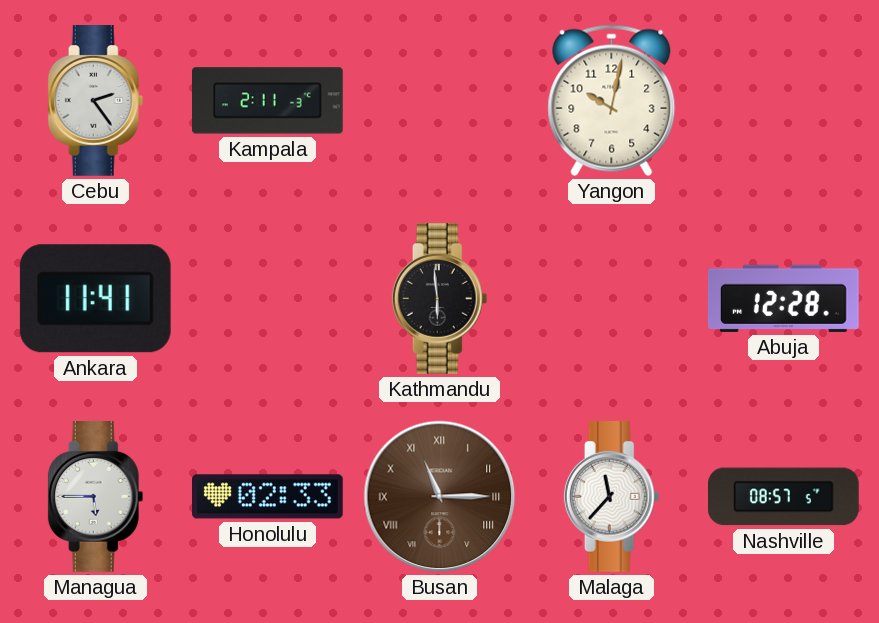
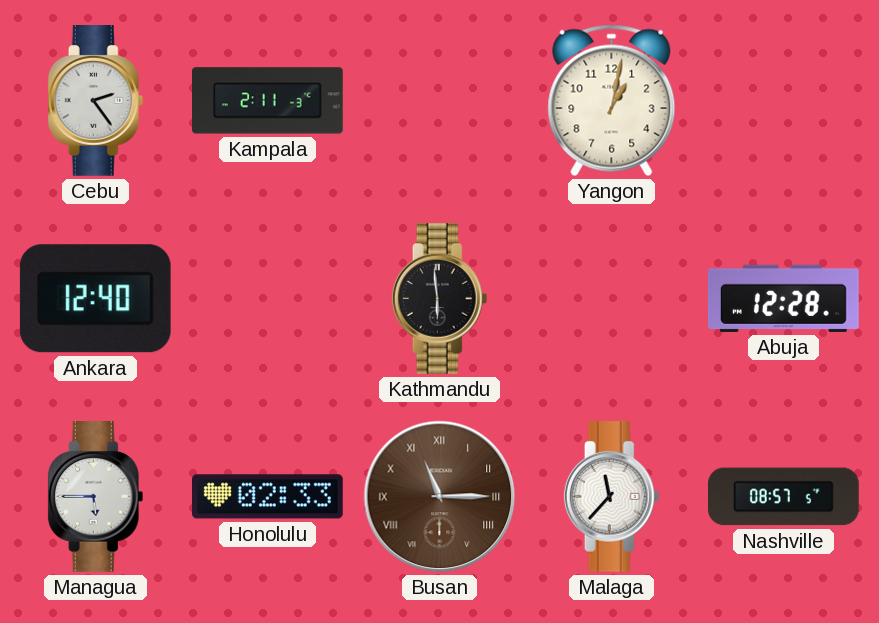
Yangon: 10:02 -> 1:02 (612, 101)
Ankara: 11:41 -> 12:40 (95, 299)
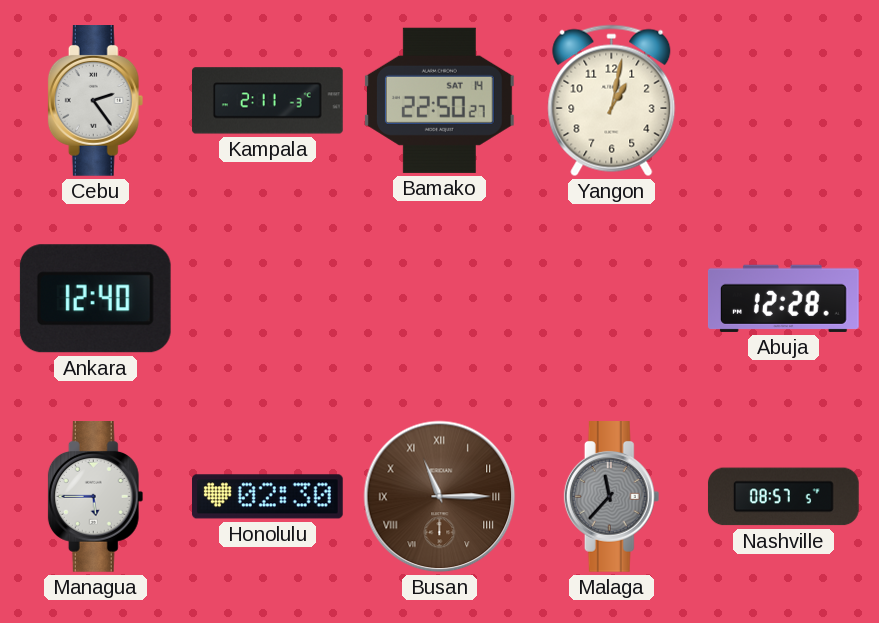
Bamako: none -> 22:50 (439, 100)
Kathmandu: 5:59 -> none (440, 299)
Honolulu: 02:33 -> 02:30 (268, 497)
Malaga dial: white -> grey (612, 497)
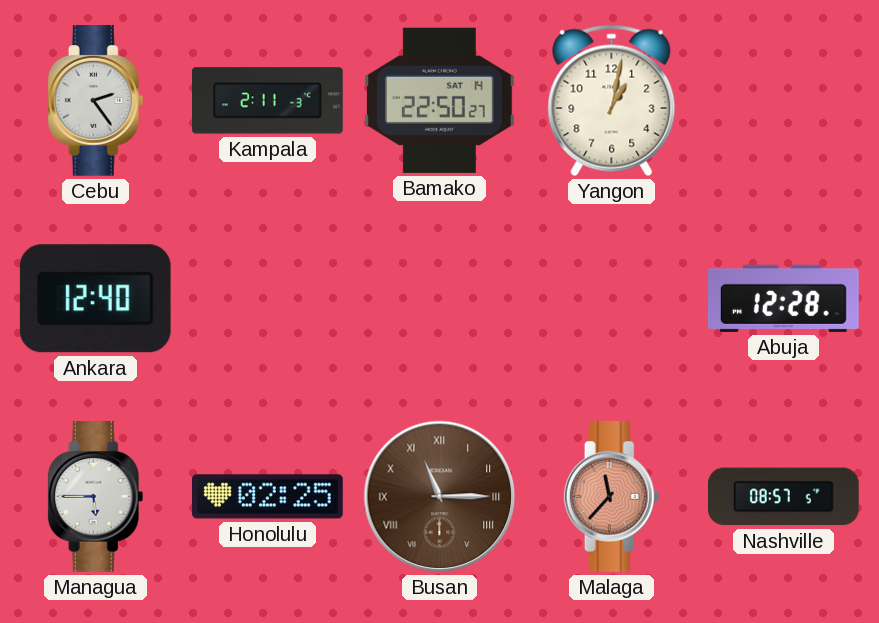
Honolulu: 02:30 -> 02:25 (268, 497)
Malaga dial: grey -> salmon (612, 497)
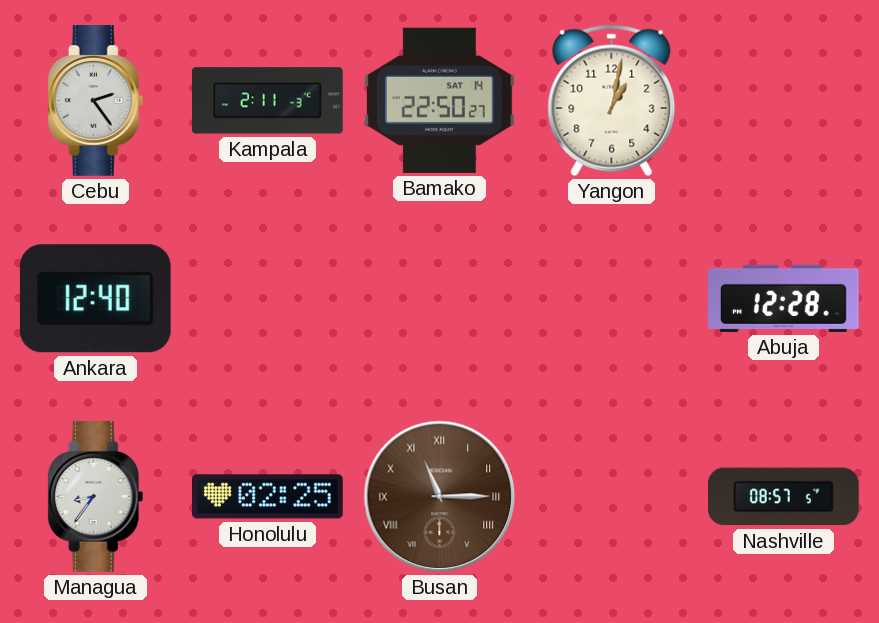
Managua: 5:45 -> 8:36 (96, 497)
Malaga: 11:37 -> none (612, 497)
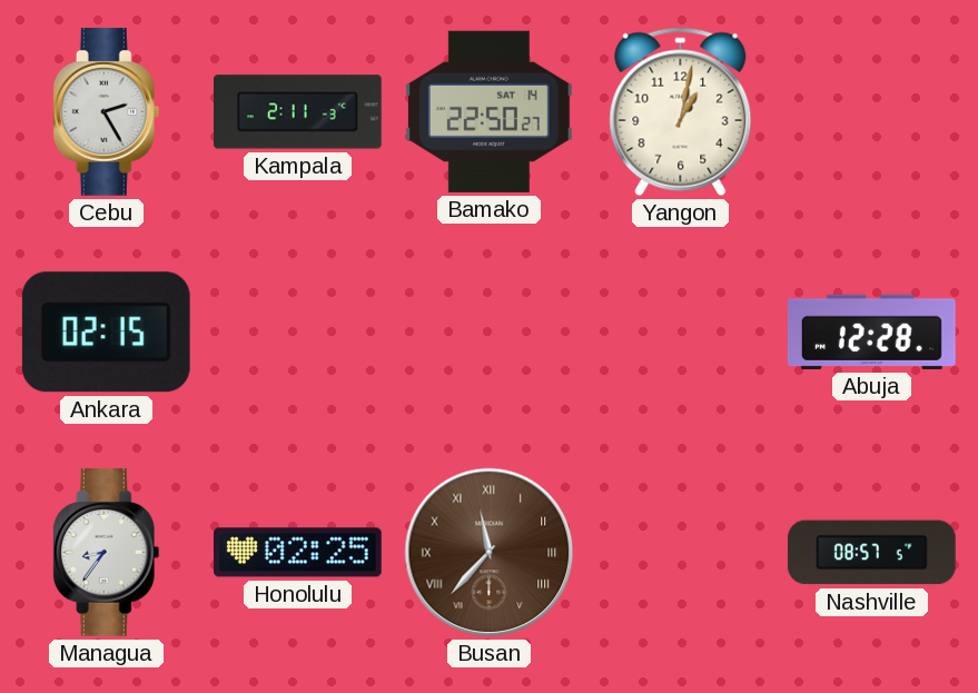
Cebu: 2:24 -> 2:25 (107, 112)
Ankara: 12:40 -> 02:15 (106, 333)
Busan: 11:15 -> 11:37 (490, 553)
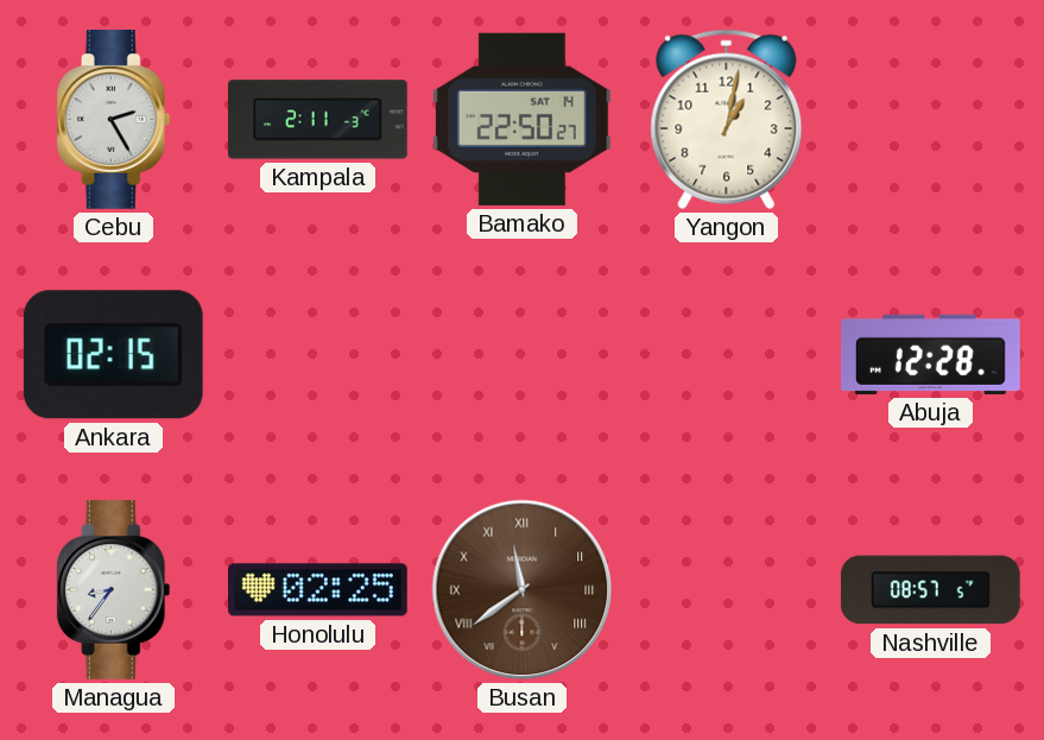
Busan: 11:37 -> 11:39 (523, 590)
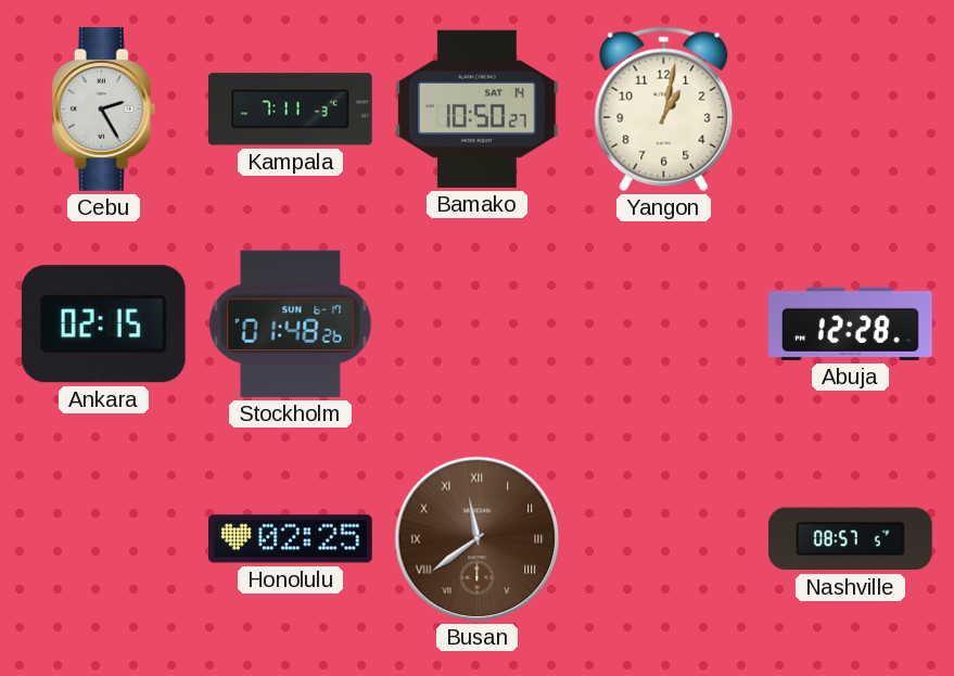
Kampala: 2:11 -> 7:11 (291, 110)
Bamako: 22:50 -> 10:50 (476, 109)
Stockholm: none -> 01:48 (291, 323)
Managua: 8:36 -> none (114, 590)
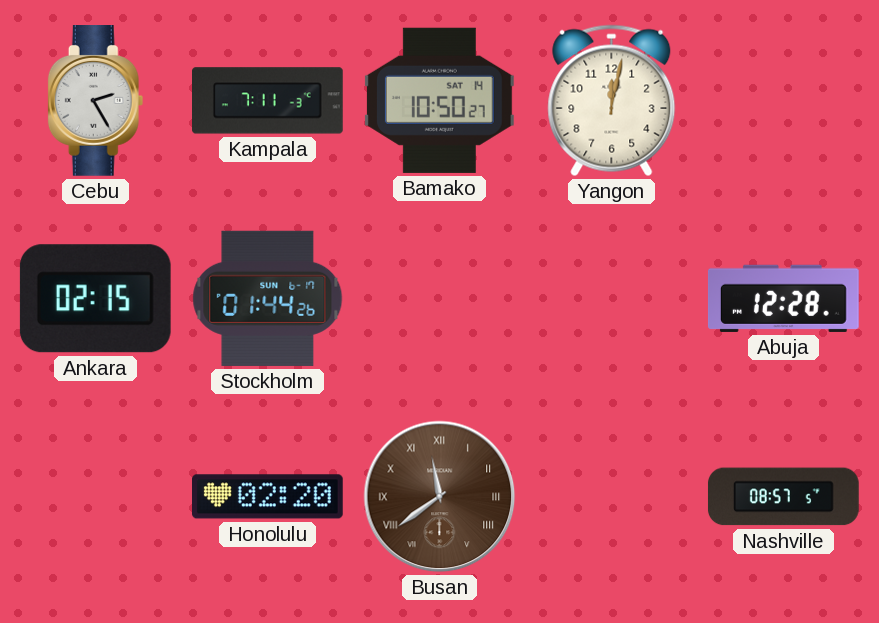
Yangon: 1:02 -> 12:02 (612, 101)
Stockholm: 01:48 -> 01:44 (268, 298)
Honolulu: 02:25 -> 02:20 (268, 497)
